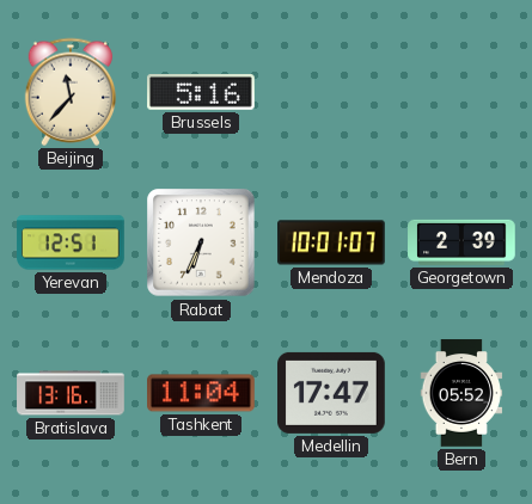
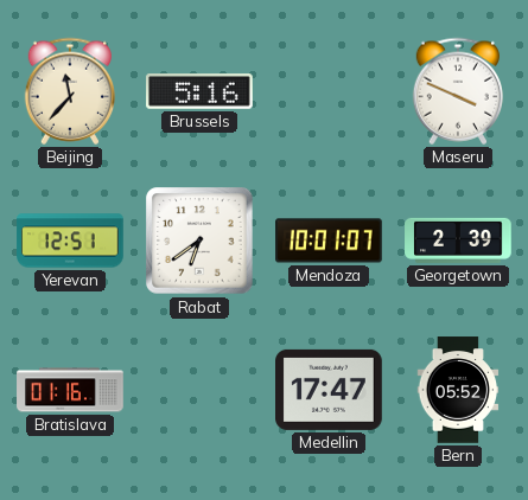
Maseru: none -> 3:49 (457, 91)
Rabat: 6:34 -> 6:39 (199, 241)
Bratislava: 13:16 -> 01:16 (70, 390)
Tashkent: 11:04 -> none (201, 393)
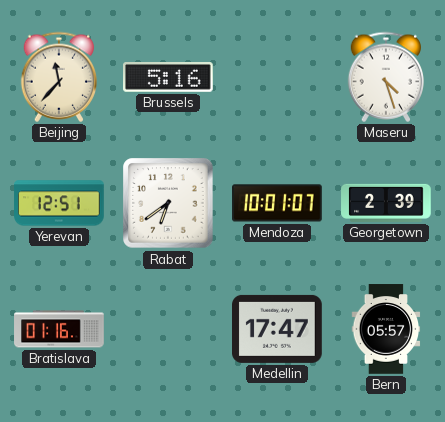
Maseru: 3:49 -> 4:27 (385, 77)
Bern: 05:52 -> 05:57 (386, 329)
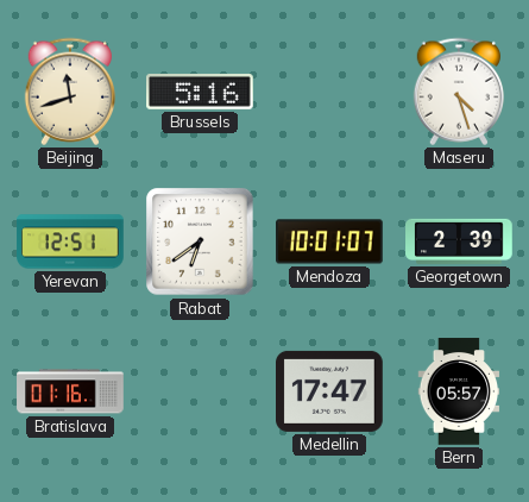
Beijing: 11:37 -> 11:42 (69, 92)
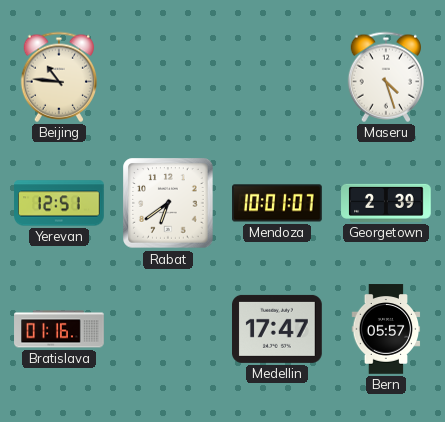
Beijing: 11:42 -> 10:46 (58, 77)
Brussels: 5:16 -> none (201, 93)
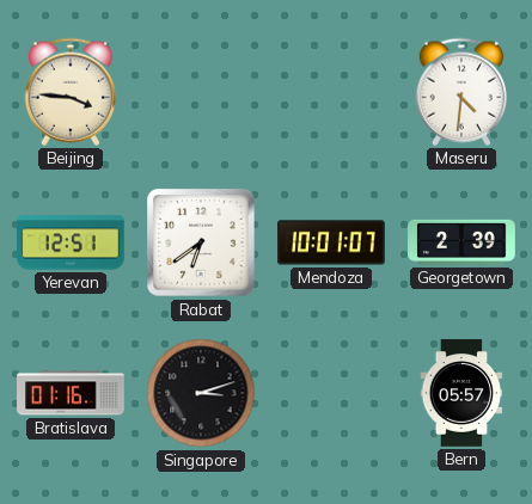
Beijing: 10:46 -> 3:46 (69, 92)
Maseru: 4:27 -> 4:31 (460, 92)
Singapore: none -> 3:12 (201, 393)
Medellin: 17:47 -> none (278, 329)
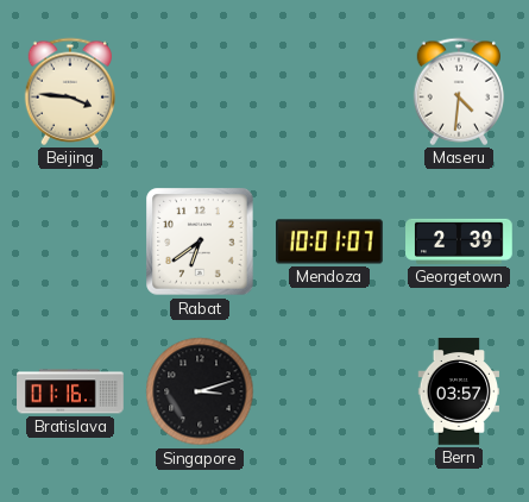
Yerevan: 12:51 -> none (71, 242)
Bern: 05:57 -> 03:57 (459, 391)
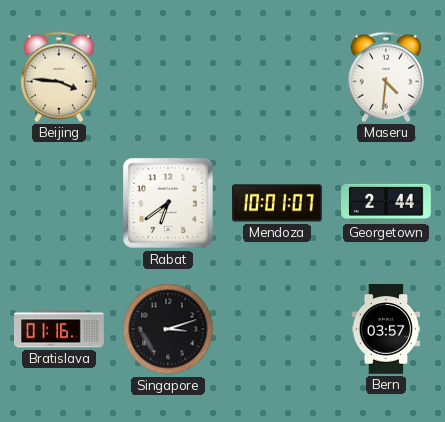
Georgetown: 2:39 -> 2:44 (386, 203)
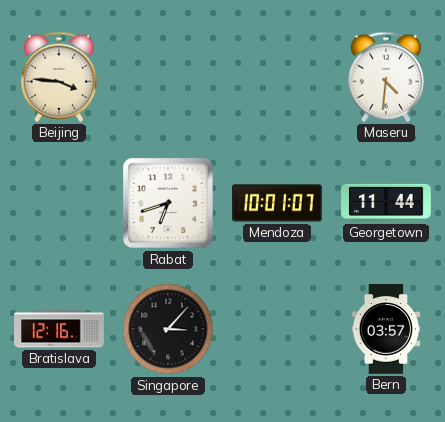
Rabat: 6:39 -> 6:42 (168, 203)
Georgetown: 2:44 -> 11:44 (386, 203)
Bratislava: 01:16 -> 12:16 (59, 329)
Singapore: 3:12 -> 3:07 (168, 329)
